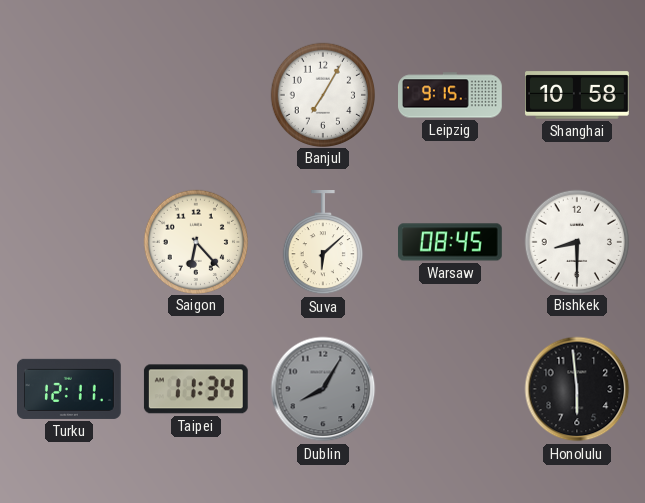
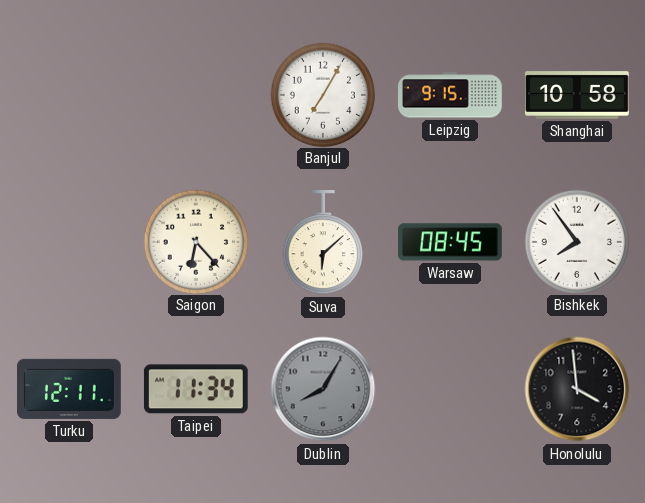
Bishkek: 8:30 -> 7:54 (576, 241)
Honolulu: 5:59 -> 3:59 (577, 389)
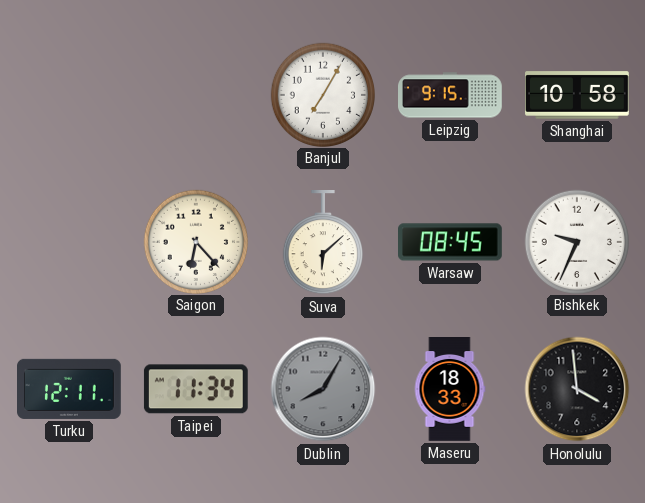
Bishkek: 7:54 -> 9:34 (576, 241)
Maseru: none -> 18:33 (450, 390)
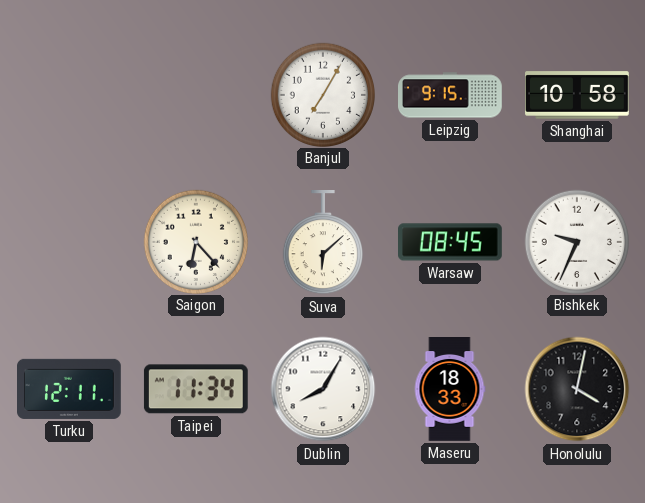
Dublin dial: grey -> white (323, 389)
Honolulu: 3:59 -> 4:02 (577, 389)
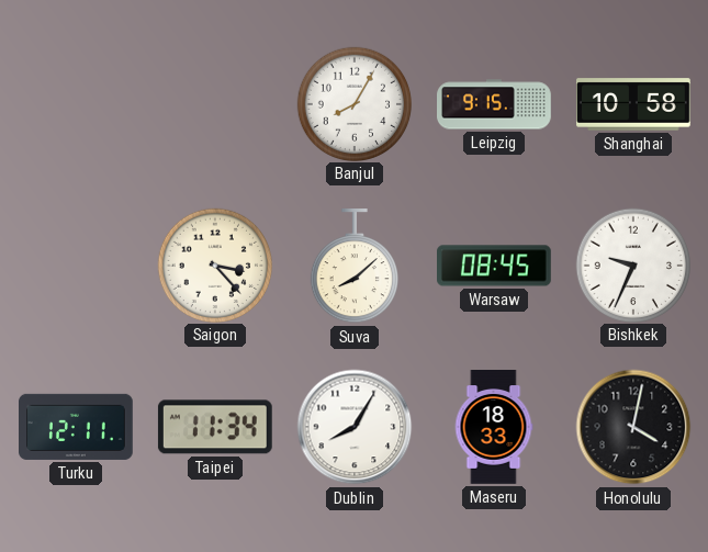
Banjul: 7:05 -> 8:05 (353, 103)
Saigon: 6:23 -> 3:23 (214, 264)
Suva: 6:08 -> 8:08 (355, 267)
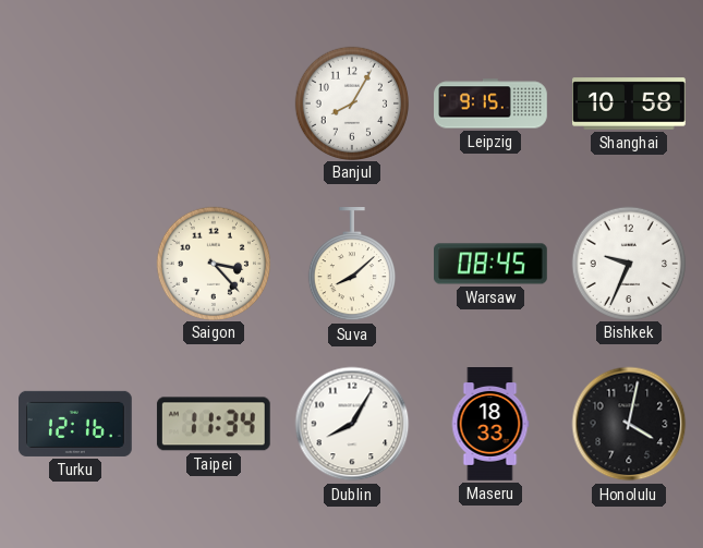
Turku: 12:11 -> 12:16 (76, 424)
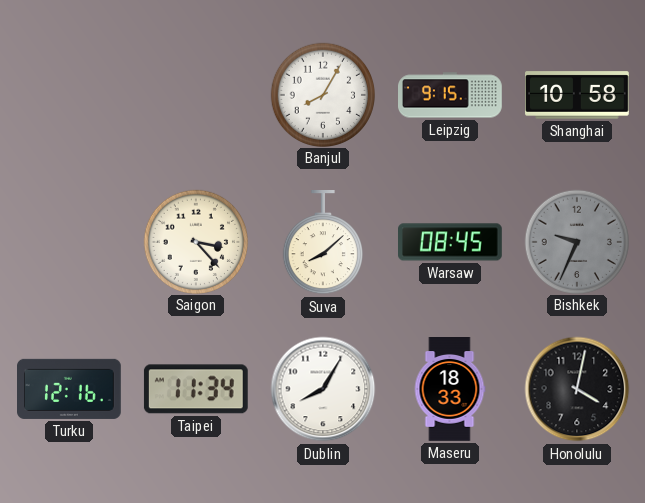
Bishkek dial: white -> grey (576, 241)
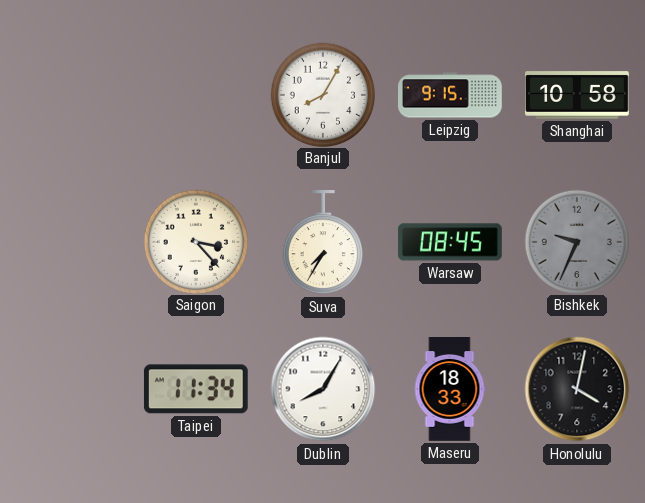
Suva: 8:08 -> 7:35 (323, 243)
Turku: 12:16 -> none (70, 389)
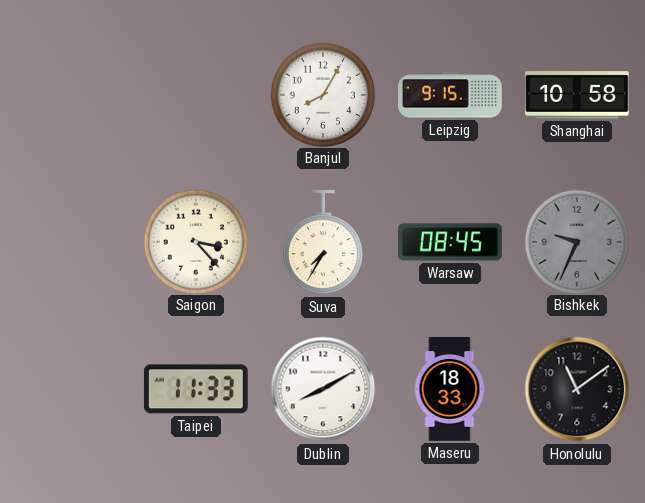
Taipei: 11:34 -> 11:33 (196, 389)
Dublin: 8:05 -> 8:10 (323, 389)
Honolulu: 4:02 -> 11:09 (577, 389)
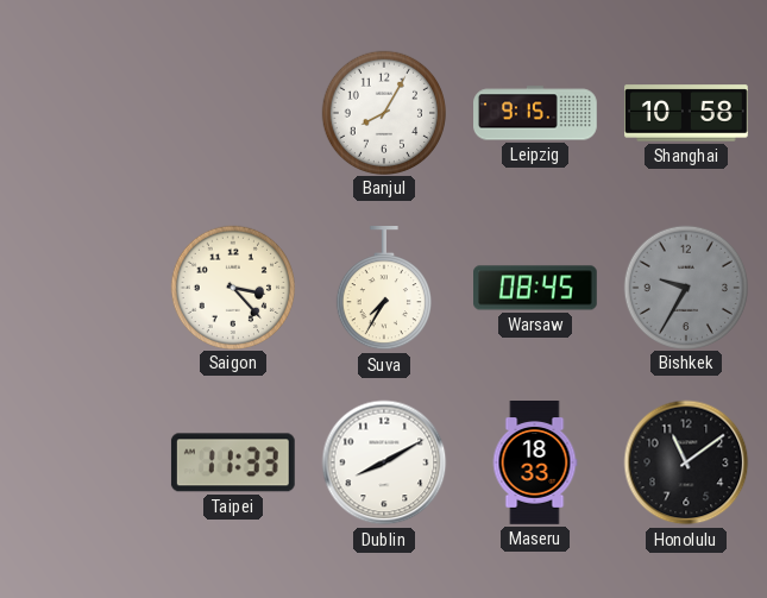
Bishkek: 9:34 -> 9:35 (685, 287)
